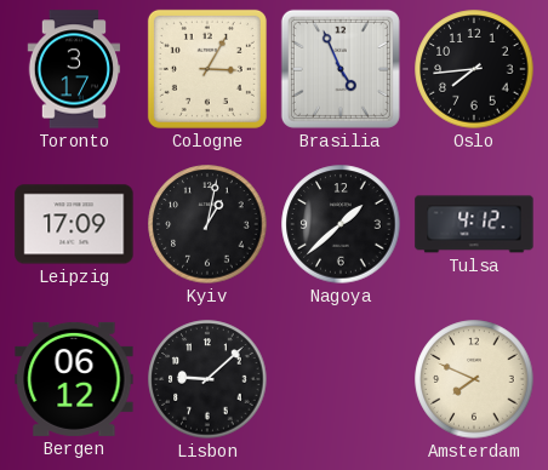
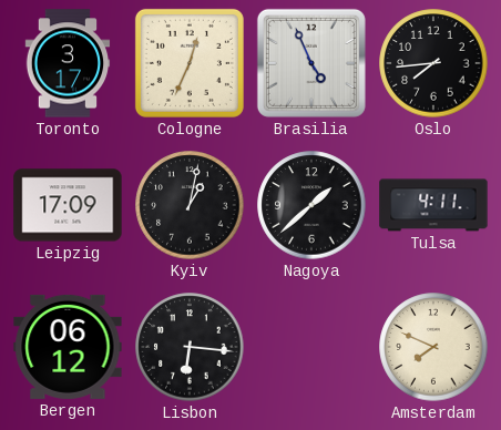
Cologne: 3:05 -> 12:34 (190, 63)
Tulsa: 4:12 -> 4:11 (433, 205)
Lisbon: 9:08 -> 6:16 (190, 347)
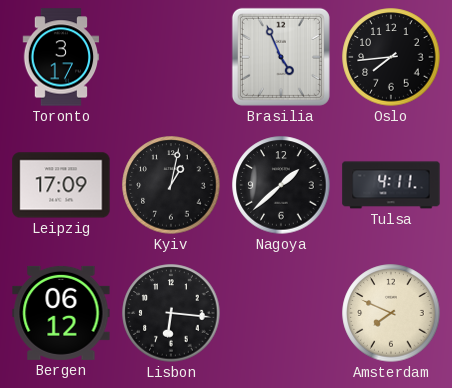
Cologne: 12:34 -> none (190, 63)
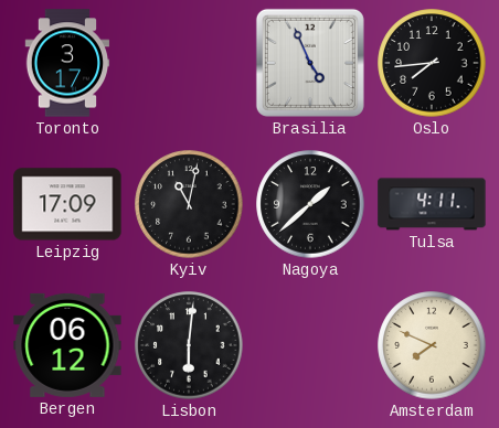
Kyiv: 1:02 -> 11:02 (189, 204)
Lisbon: 6:16 -> 6:01 (189, 345)
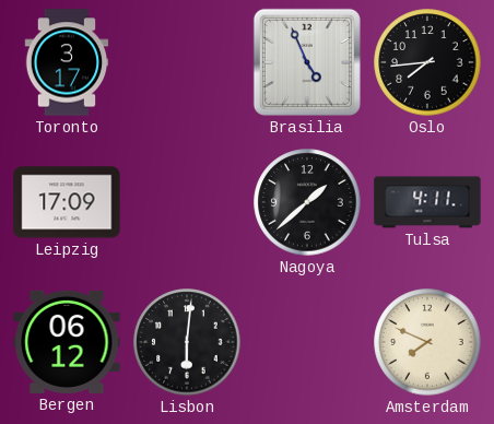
Kyiv: 11:02 -> none (189, 204)
